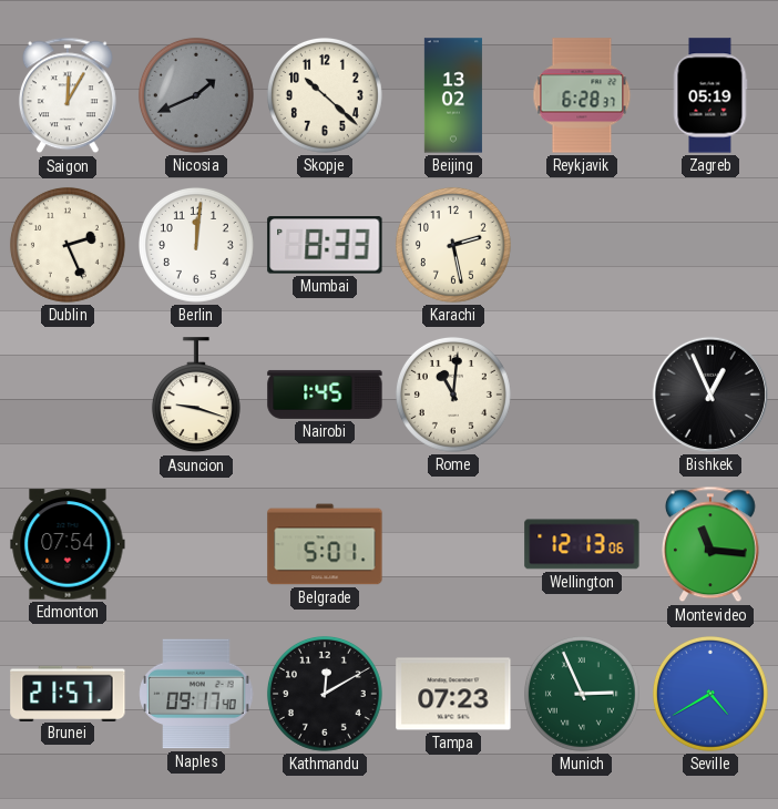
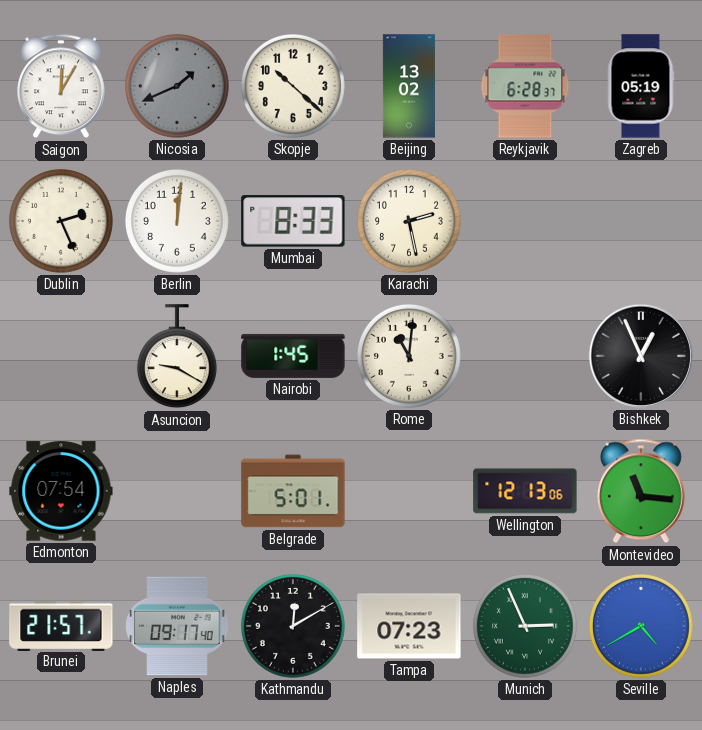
Asuncion: 9:18 -> 9:20 (177, 357)
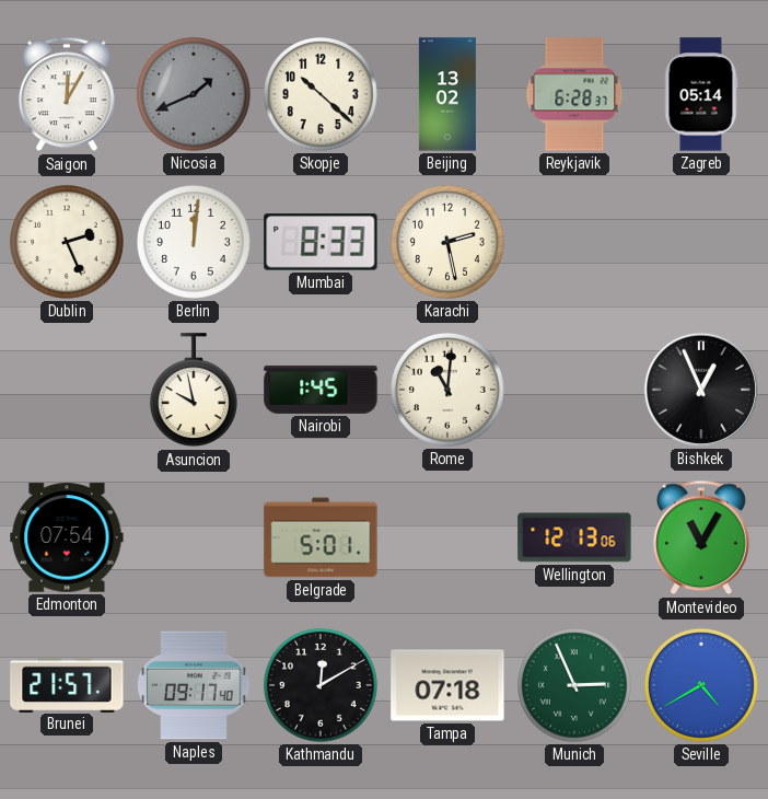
Zagreb: 05:19 -> 05:14 (701, 94)
Asuncion: 9:20 -> 9:58 (194, 391)
Montevideo: 11:16 -> 11:05 (701, 537)
Tampa: 07:23 -> 07:18 (447, 685)
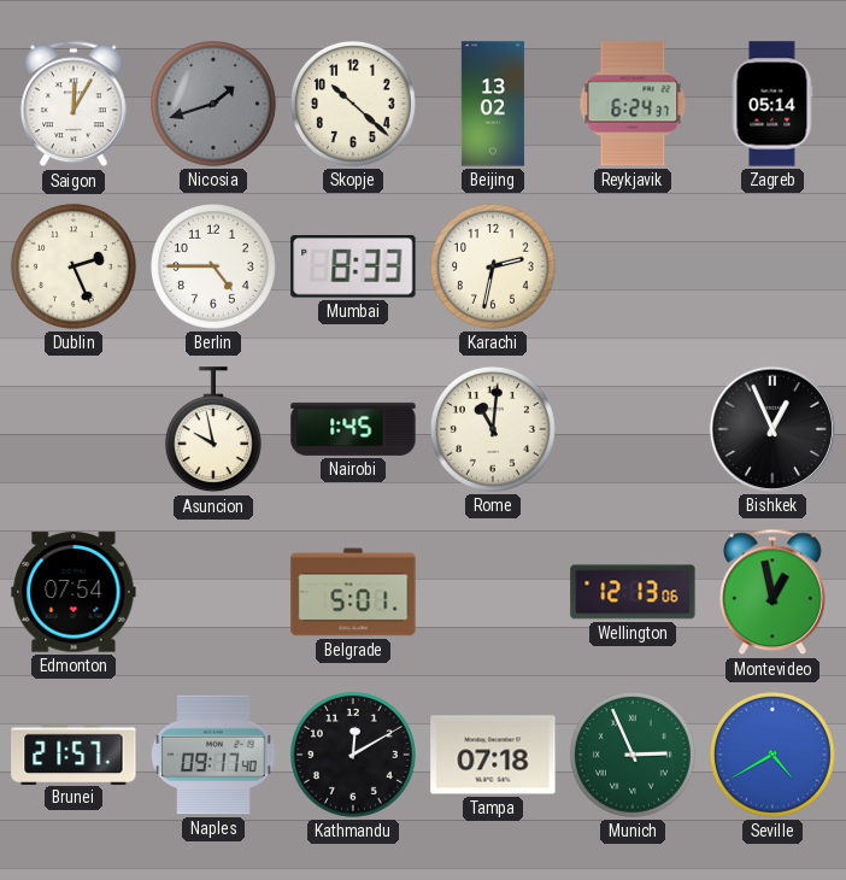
Nicosia: 1:41 -> 1:42 (213, 104)
Reykjavik: 6:28 -> 6:24 (633, 104)
Berlin: 12:01 -> 4:45 (213, 266)
Karachi: 2:28 -> 2:32 (493, 266)
Montevideo: 11:05 -> 12:58 (772, 592)
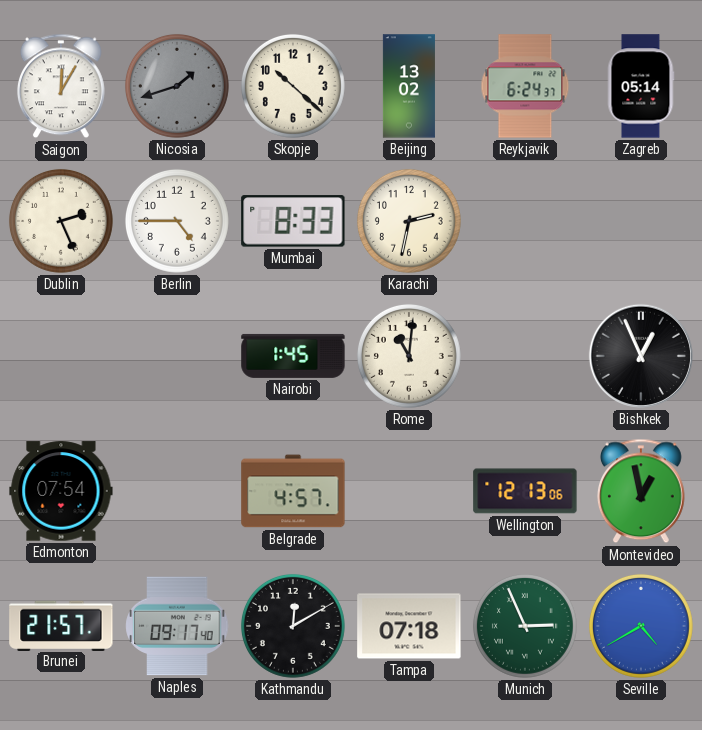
Asuncion: 9:58 -> none (213, 430)
Belgrade: 5:01 -> 4:57 (293, 491)
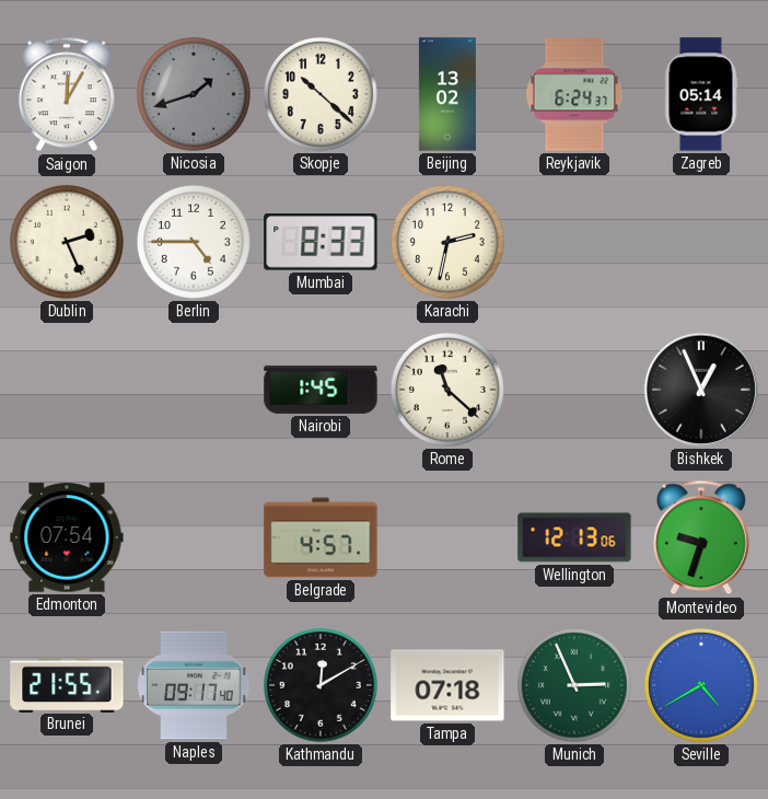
Rome: 11:01 -> 11:22 (447, 390)
Montevideo: 12:58 -> 9:33 (701, 537)
Brunei: 21:57 -> 21:55 (67, 684)
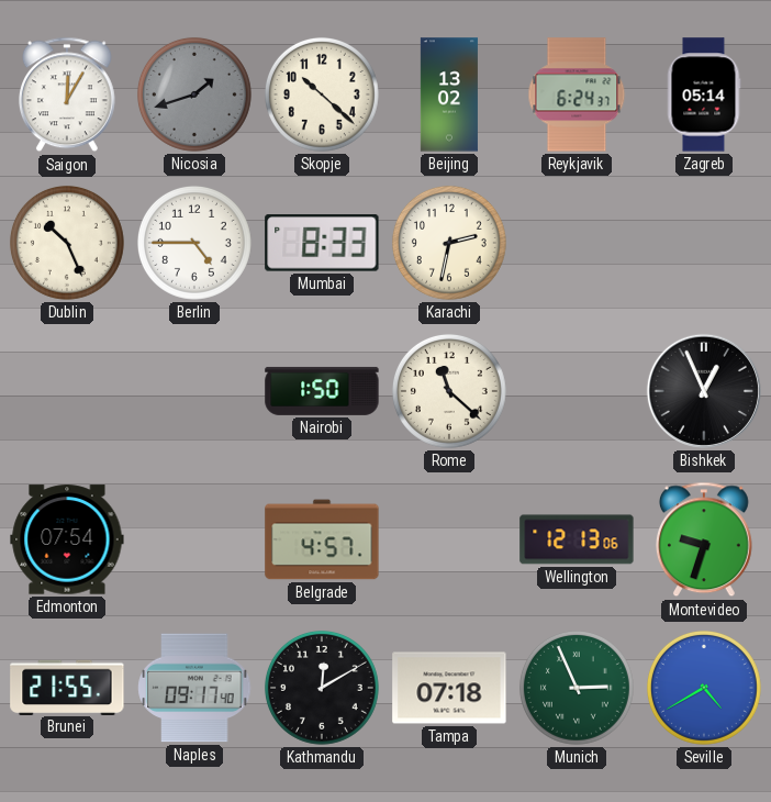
Dublin: 2:26 -> 10:26 (67, 243)
Nairobi: 1:45 -> 1:50 (322, 391)
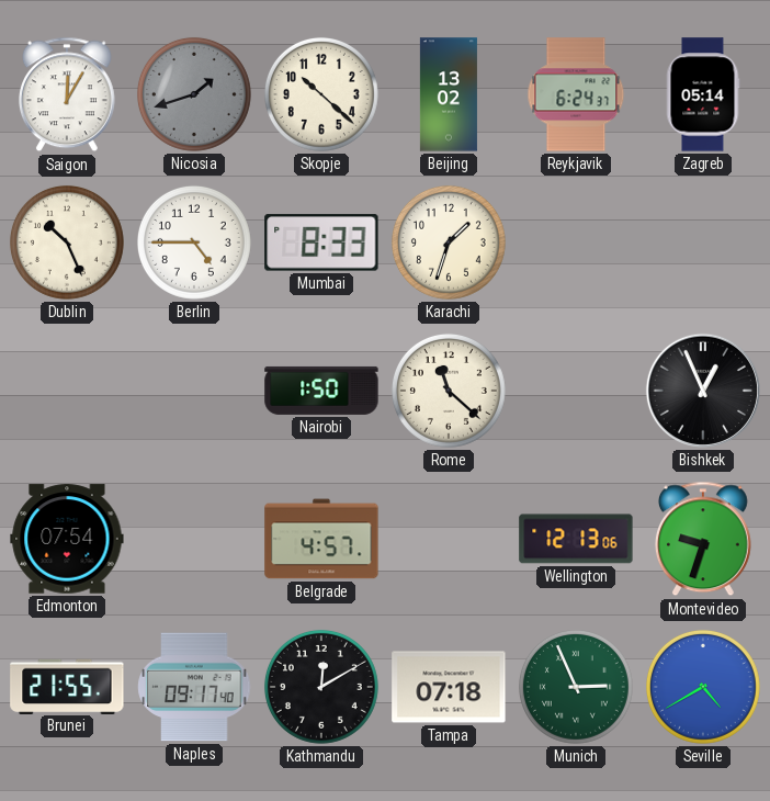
Karachi: 2:32 -> 1:33 (449, 242)
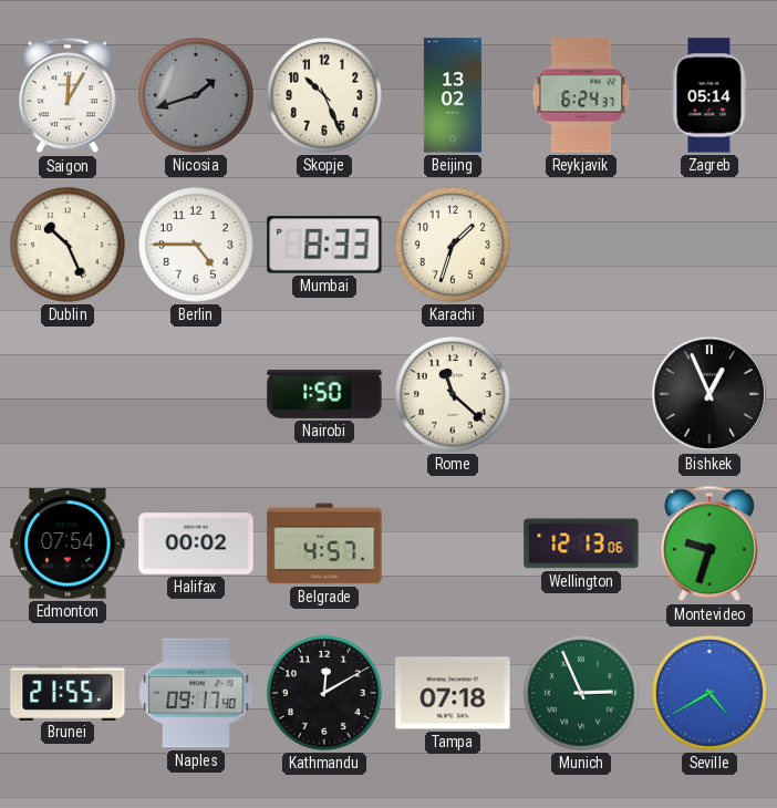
Skopje: 10:22 -> 10:26 (324, 95)
Halifax: none -> 00:02 (196, 543)
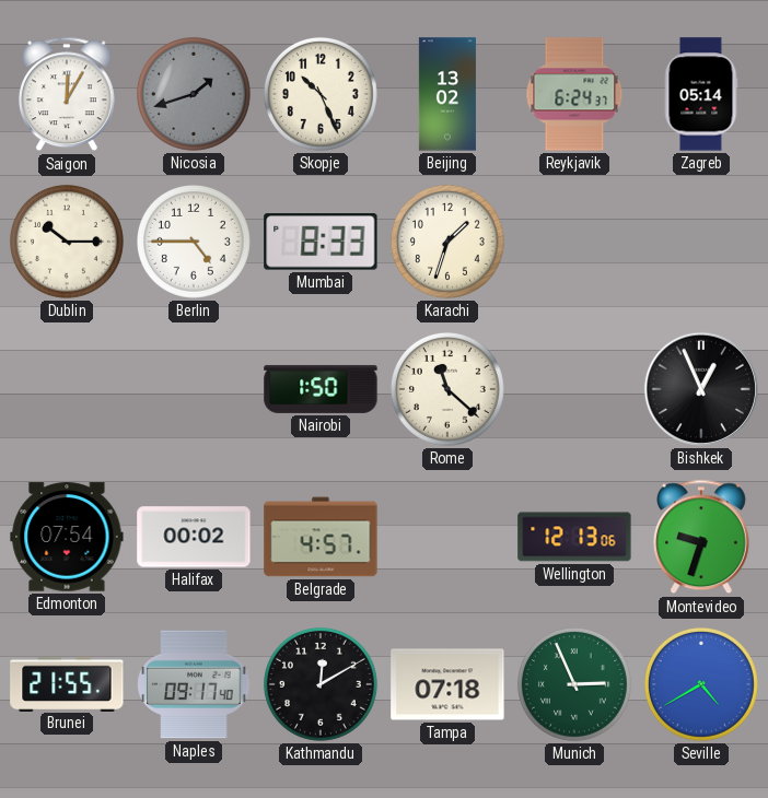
Dublin: 10:26 -> 10:15 (67, 242)
